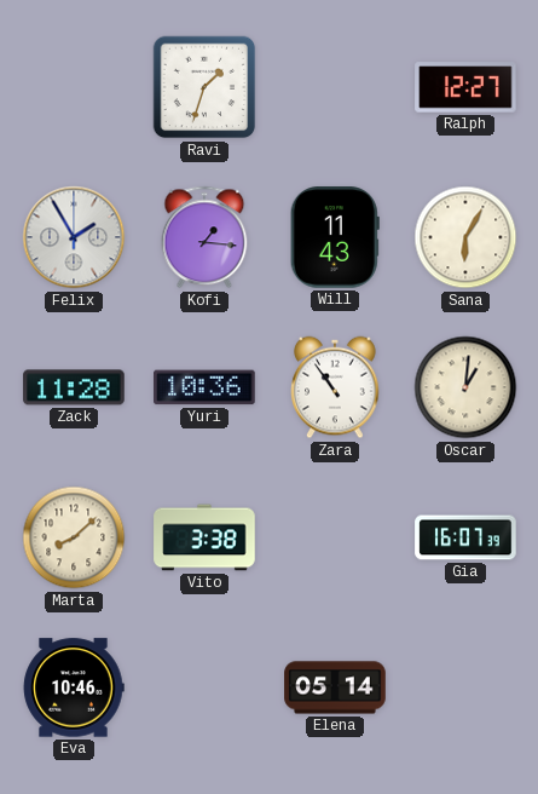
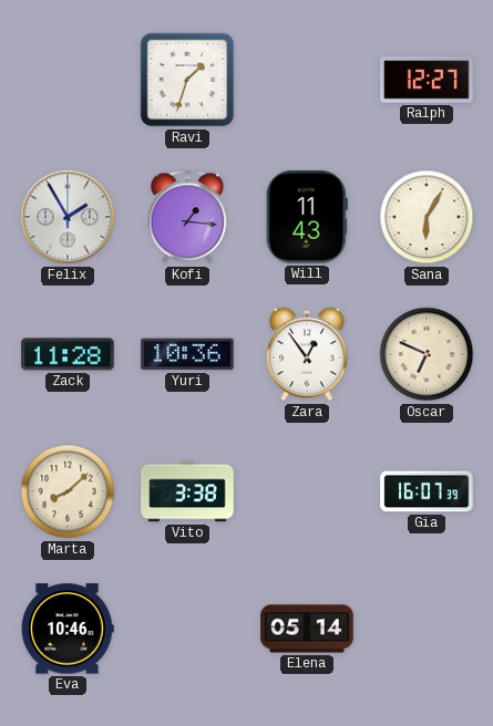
Zara: 10:54 -> 12:54 (307, 354)
Oscar: 1:01 -> 6:49 (427, 354)
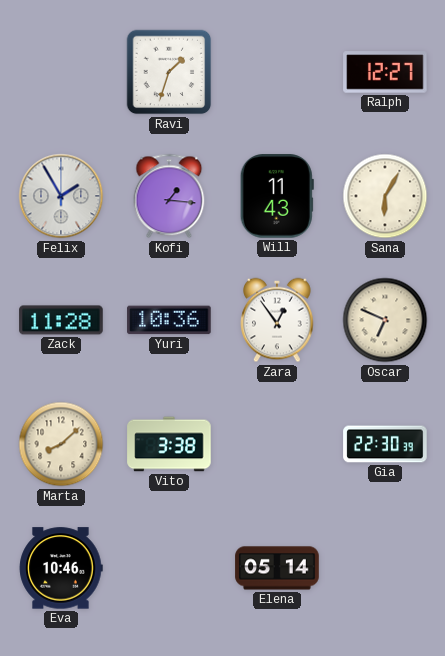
Gia: 16:07 -> 22:30 (385, 444)
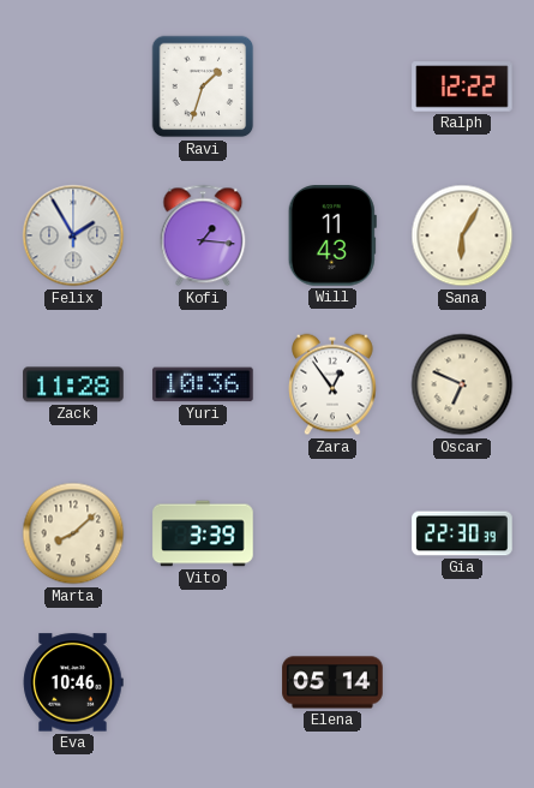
Ralph: 12:27 -> 12:22 (462, 86)
Vito: 3:38 -> 3:39 (203, 533)
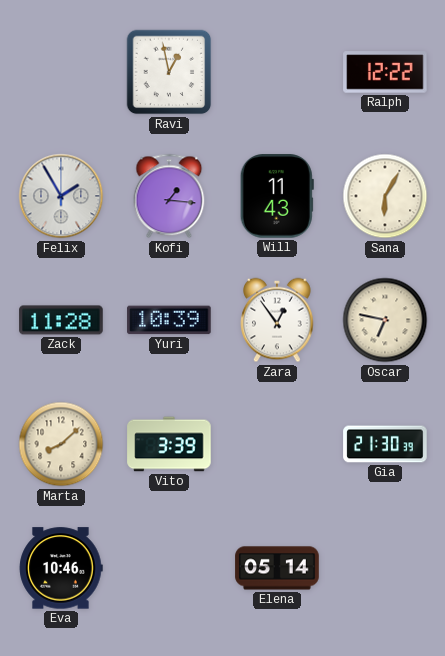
Ravi: 1:33 -> 12:58 (169, 72)
Yuri: 10:36 -> 10:39 (169, 320)
Oscar: 6:49 -> 6:47 (385, 320)
Gia: 22:30 -> 21:30 (385, 444)
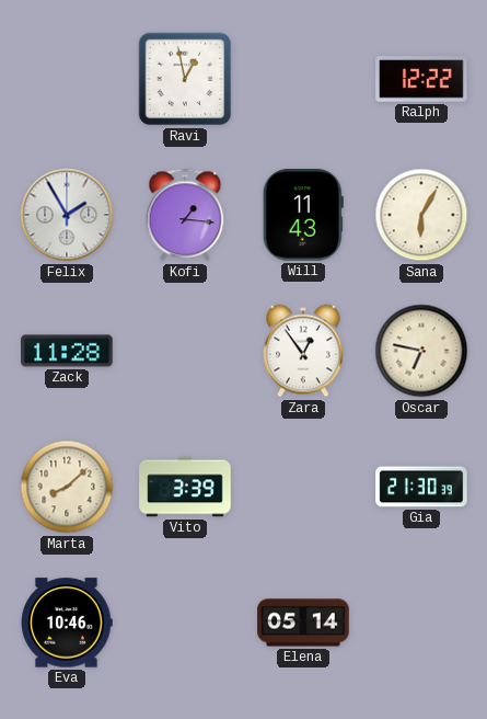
Yuri: 10:39 -> none (169, 320)
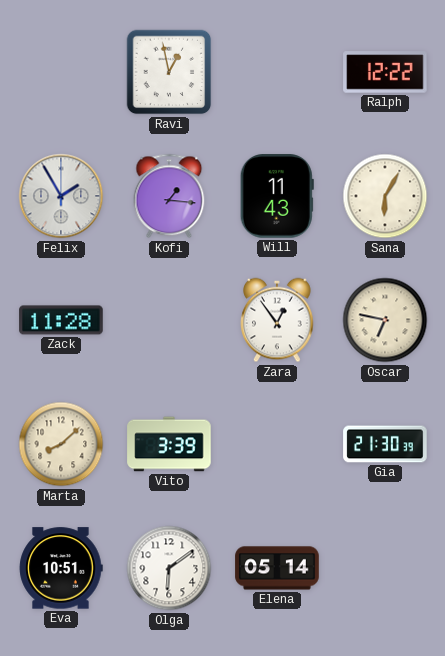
Eva: 10:46 -> 10:51 (61, 568)
Olga: none -> 6:09 (169, 568)
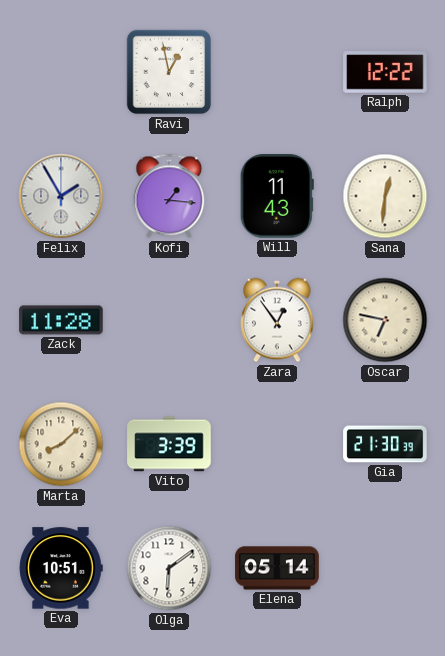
Sana: 6:05 -> 12:31 (385, 196)
